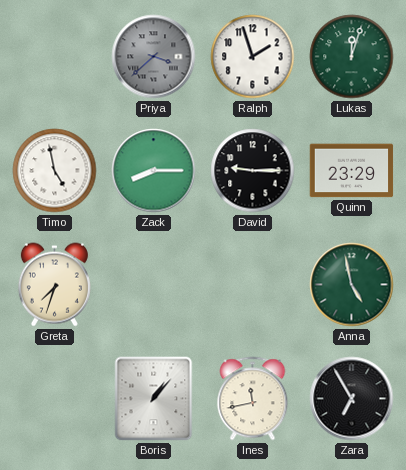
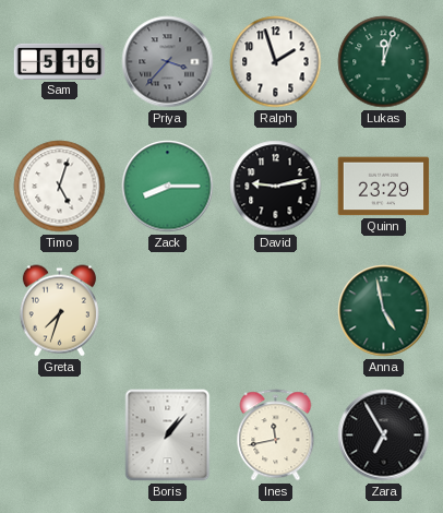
Sam: none -> 5:16 (60, 61)
Priya: 3:38 -> 3:37 (168, 62)
Timo: 4:58 -> 5:03 (60, 187)
David: 9:15 -> 9:13 (276, 187)
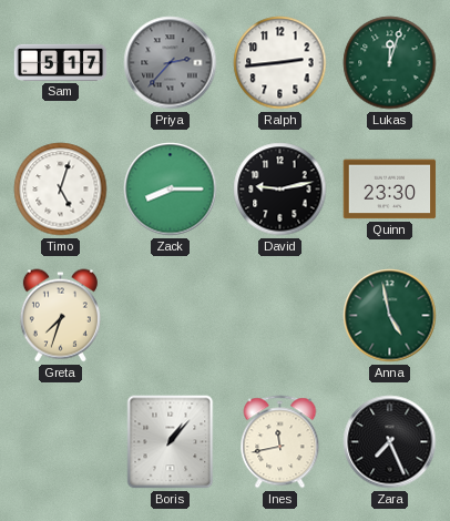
Sam: 5:16 -> 5:17 (61, 62)
Priya: 3:37 -> 2:37 (171, 63)
Ralph: 1:57 -> 2:44 (280, 63)
Quinn: 23:29 -> 23:30 (390, 190)
Zara: 6:55 -> 7:26 (390, 442)
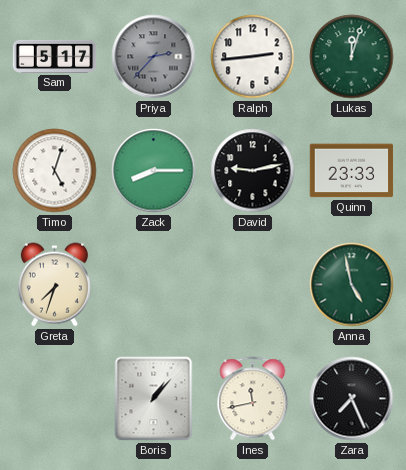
Quinn: 23:30 -> 23:33 (352, 171)
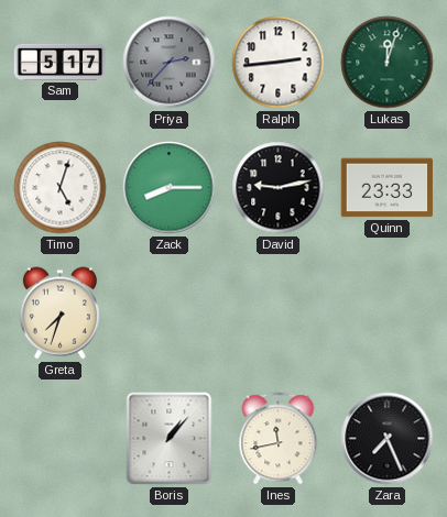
Anna: 4:58 -> none (352, 285)
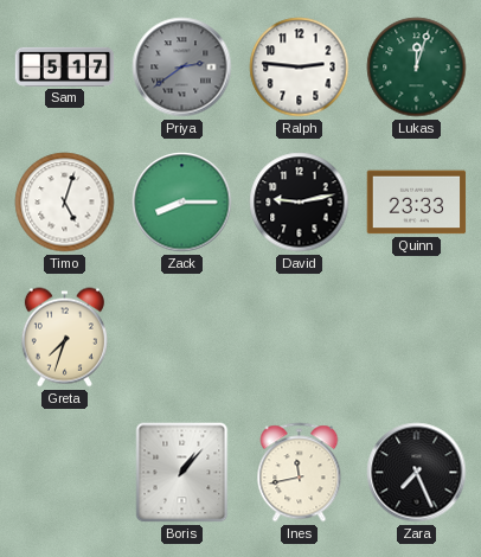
Priya: 2:37 -> 2:39 (182, 68)
Ralph: 2:44 -> 2:46 (300, 68)
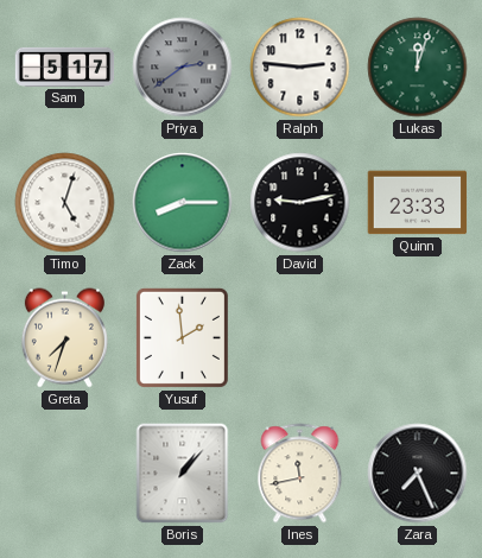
Yusuf: none -> 1:59 (182, 337)
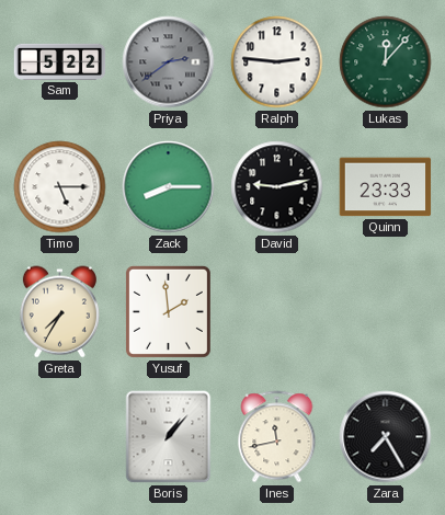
Sam: 5:17 -> 5:22 (60, 61)
Lukas: 12:03 -> 12:07 (386, 62)
Timo: 5:03 -> 5:15 (60, 187)
Greta: 7:33 -> 7:35 (59, 312)
Zara: 7:26 -> 7:25 (386, 437)
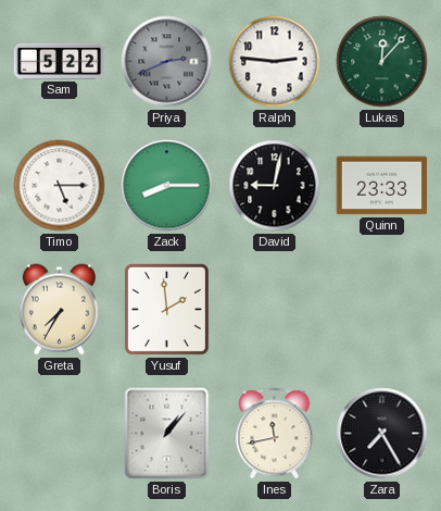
Priya: 2:39 -> 2:41 (167, 62)
David: 9:13 -> 9:02 (275, 186)
